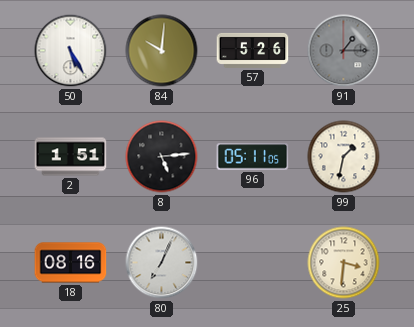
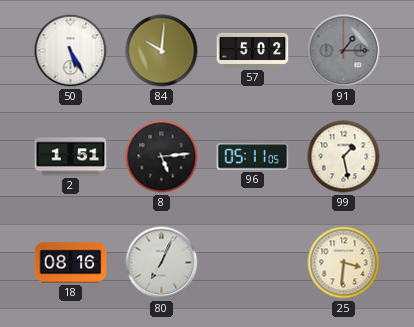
57: 5:26 -> 5:02 (253, 50)
99: 1:32 -> 1:28 (344, 157)
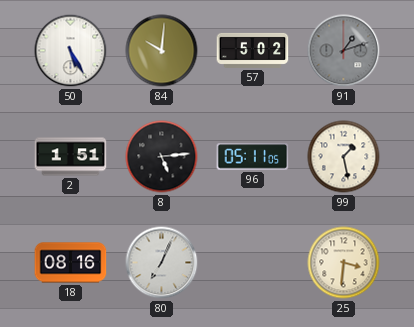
91: 1:15 -> 1:12 (344, 51)
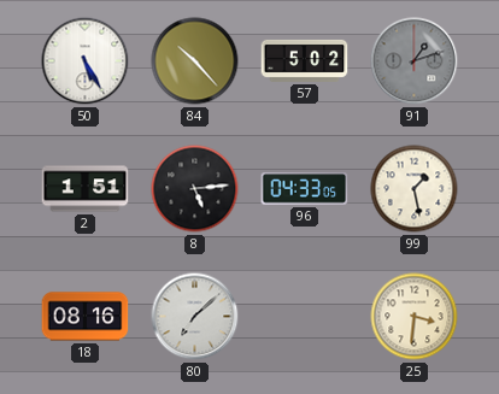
84: 10:01 -> 10:23 (195, 61)
96: 05:11 -> 04:33 (305, 189)
80: 7:04 -> 7:08 (195, 317)
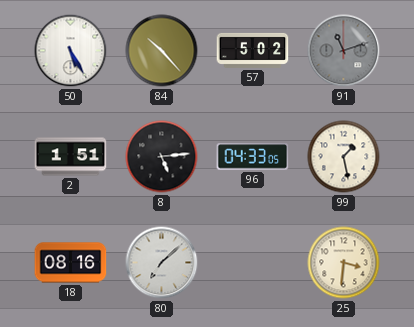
91: 1:12 -> 11:12 (344, 51)
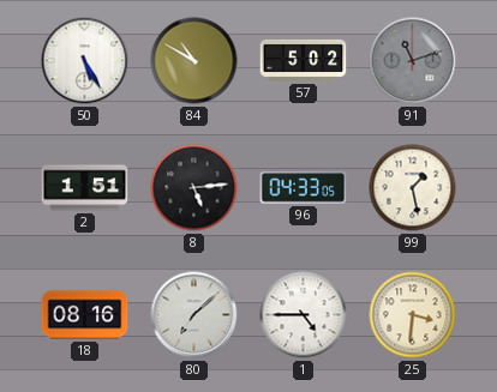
84: 10:23 -> 10:50 (194, 61)
1: none -> 4:45 (304, 315)
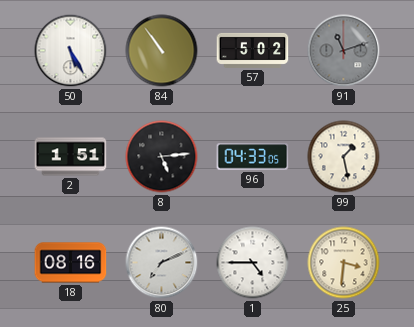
84: 10:50 -> 10:54 (162, 51)
80: 7:08 -> 7:11 (162, 263)
